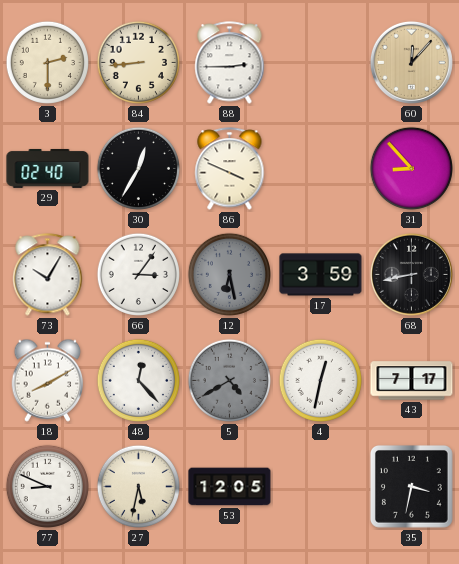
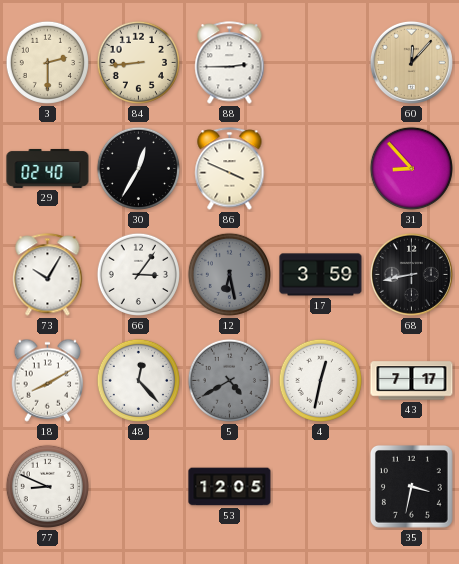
27: 5:32 -> none (138, 486)
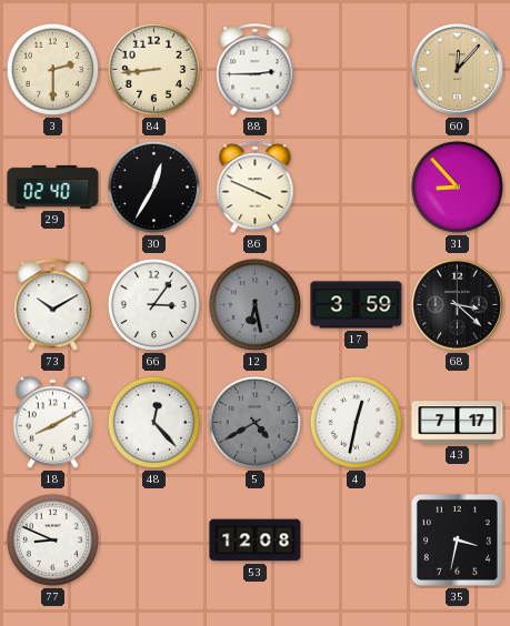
73: 10:05 -> 10:10 (53, 305)
68: 8:43 -> 3:22 (457, 304)
53: 12:05 -> 12:08 (256, 541)
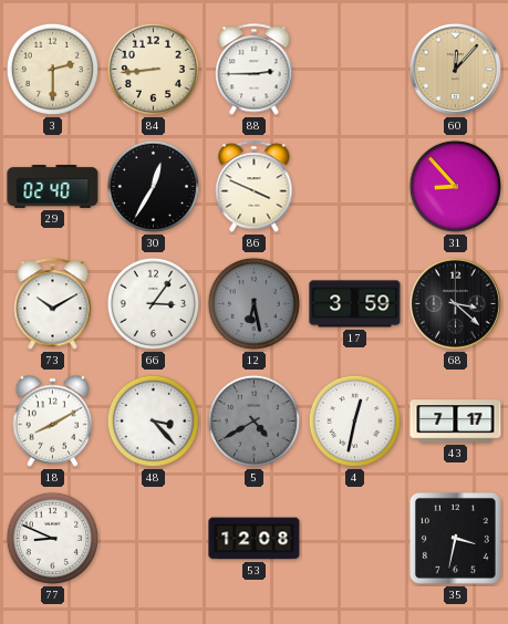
48: 12:23 -> 3:23 (153, 420)
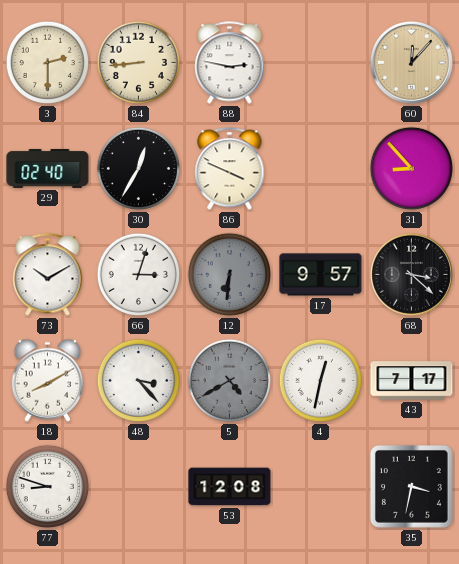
88: 2:45 -> 2:47 (230, 63)
66: 3:06 -> 3:03 (138, 274)
12: 6:28 -> 6:31 (229, 274)
17: 3:59 -> 9:57 (321, 275)
77: 8:49 -> 8:48 (47, 486)
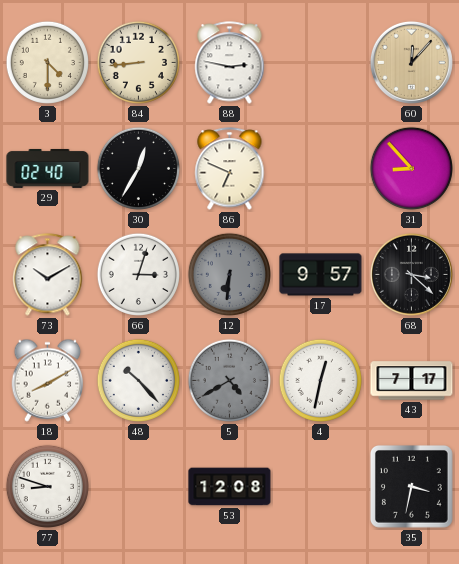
3: 2:30 -> 4:30 (47, 62)
86: 3:49 -> 6:49 (230, 169)
48: 3:23 -> 10:23 (138, 380)
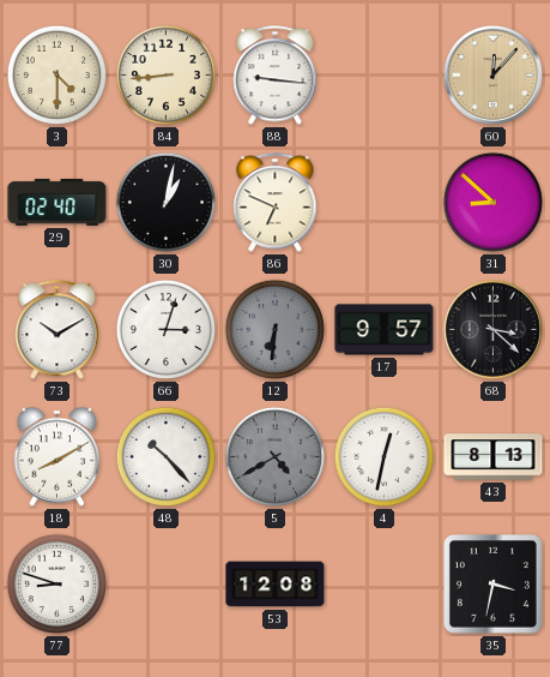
88: 2:47 -> 9:16 (276, 76)
30: 12:35 -> 1:02 (165, 202)
31: 8:53 -> 8:52 (492, 202)
43: 7:17 -> 8:13 (494, 457)
